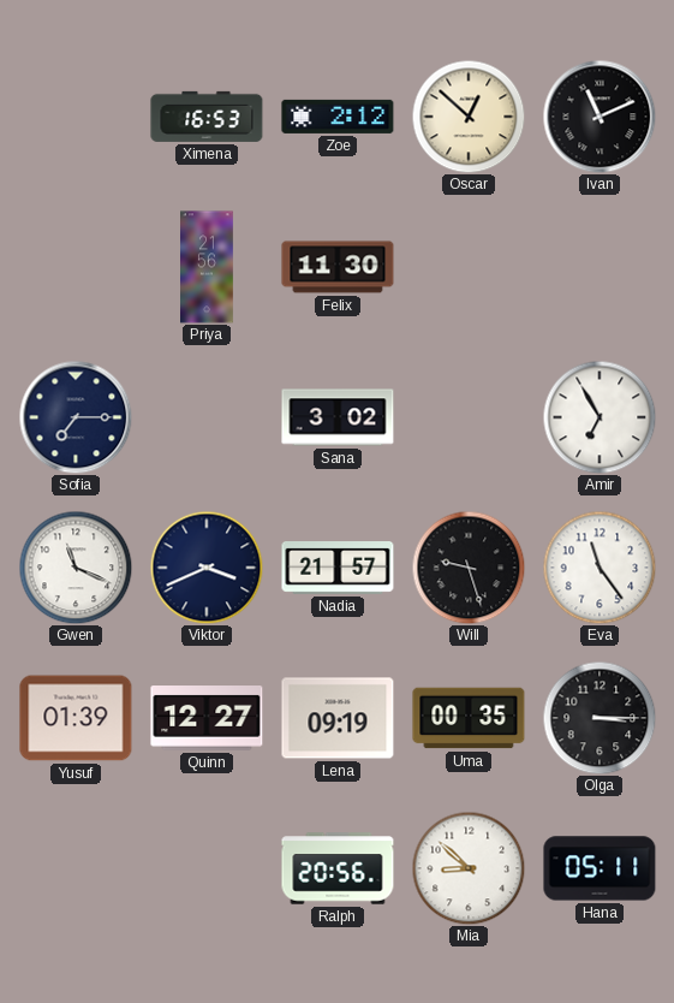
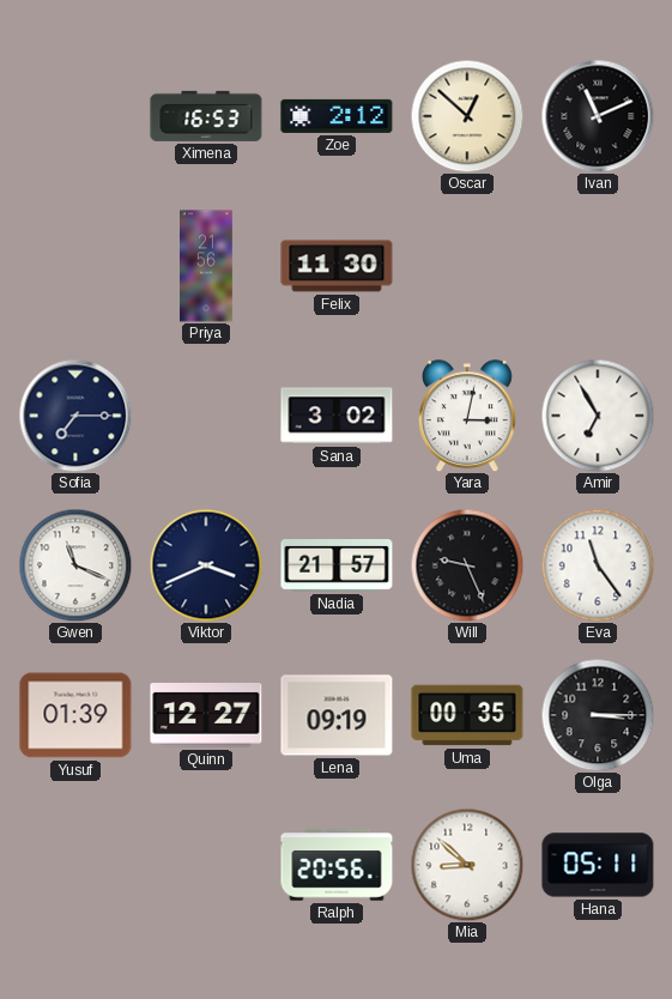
Yara: none -> 3:02 (467, 416)
Will: 9:27 -> 9:26 (467, 565)
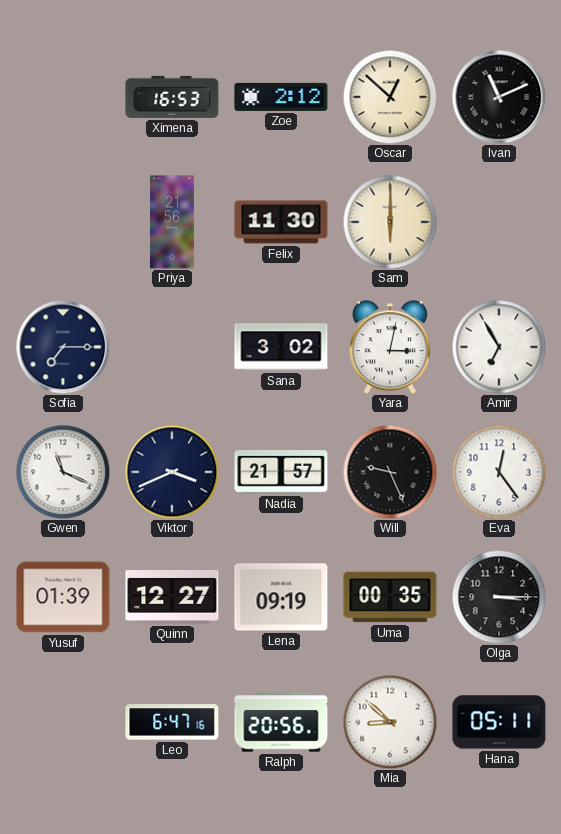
Sam: none -> 6:00 (390, 222)
Eva: 11:24 -> 12:24 (499, 472)
Leo: none -> 6:47 (172, 722)
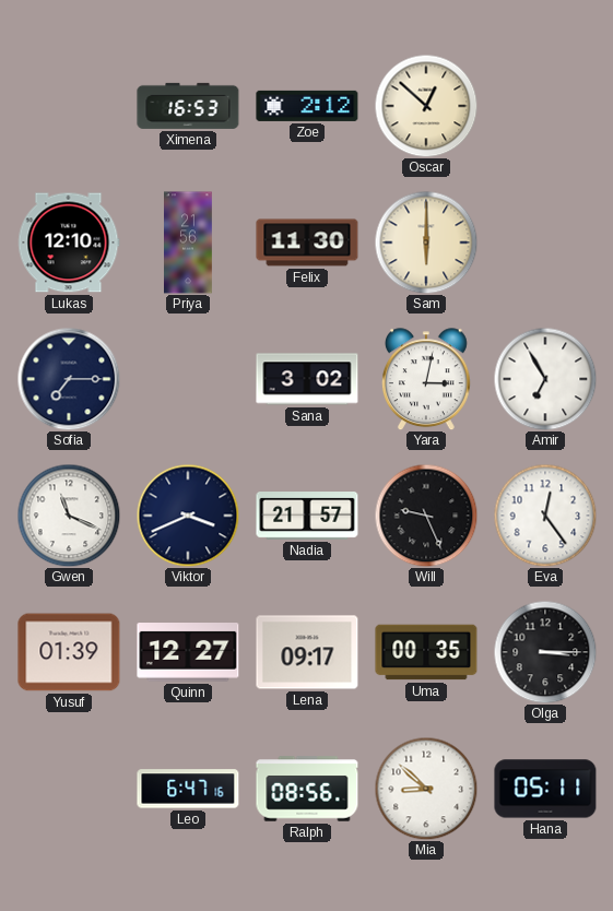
Ivan: 11:11 -> none (499, 97)
Lukas: none -> 12:10 (69, 242)
Lena: 09:19 -> 09:17 (307, 652)
Ralph: 20:56 -> 08:56 (307, 789)
